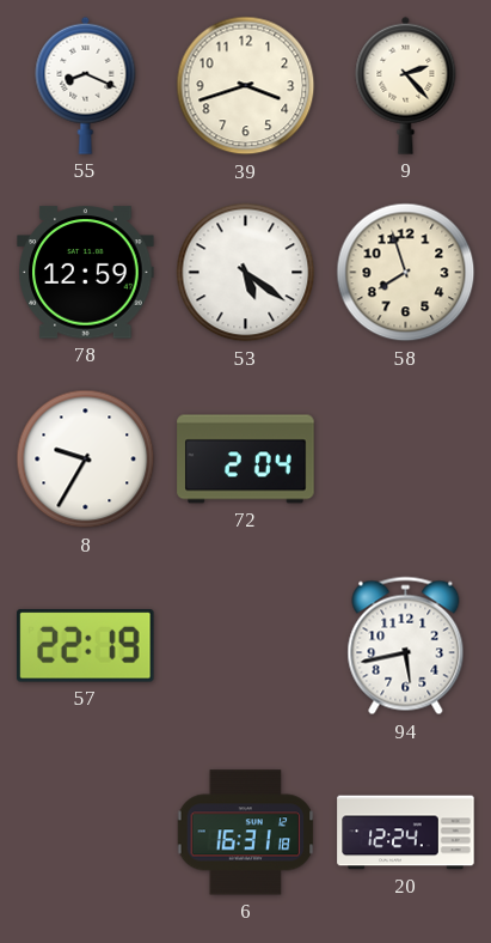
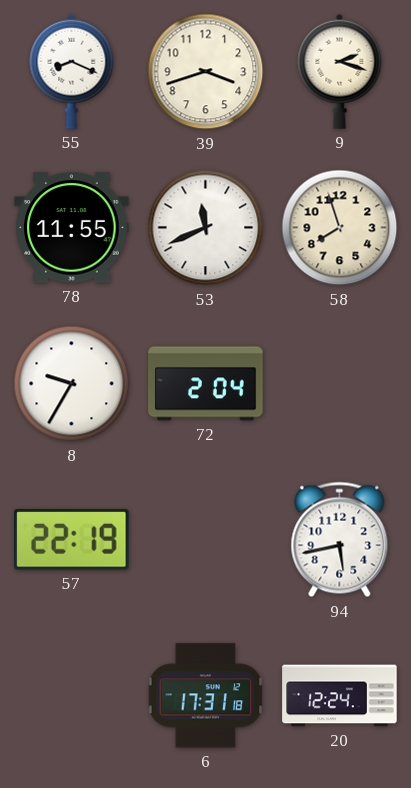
9: 2:23 -> 2:18 (340, 71)
78: 12:59 -> 11:55 (72, 228)
53: 5:21 -> 11:41 (206, 228)
6: 16:31 -> 17:31 (206, 696)
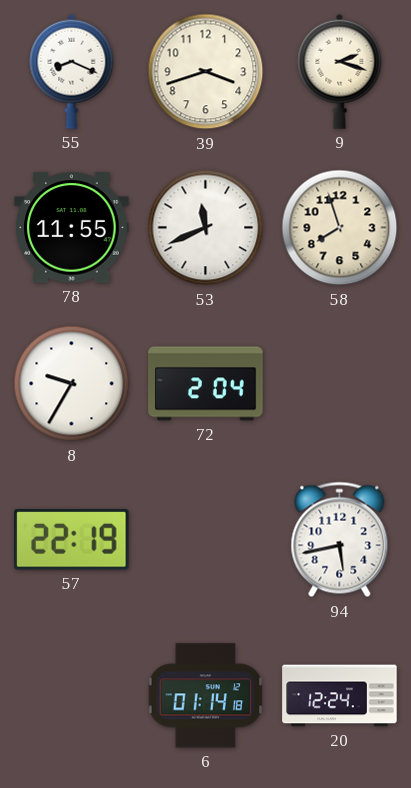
6: 17:31 -> 01:14 (206, 696)
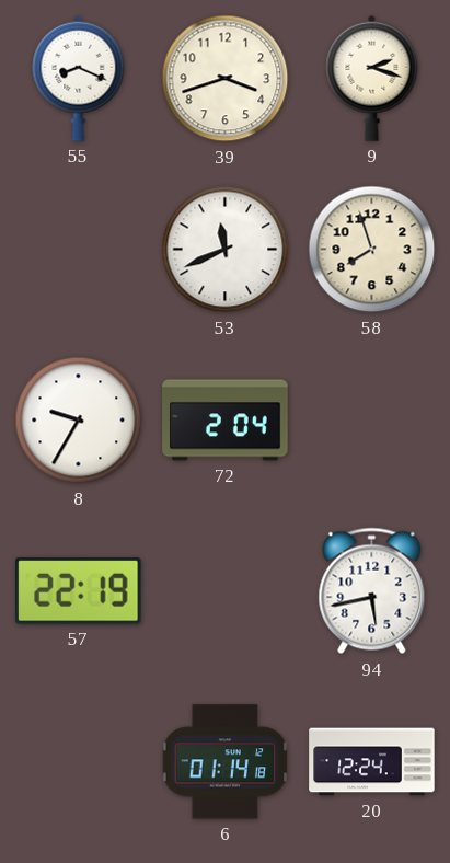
78: 11:55 -> none (72, 228)
